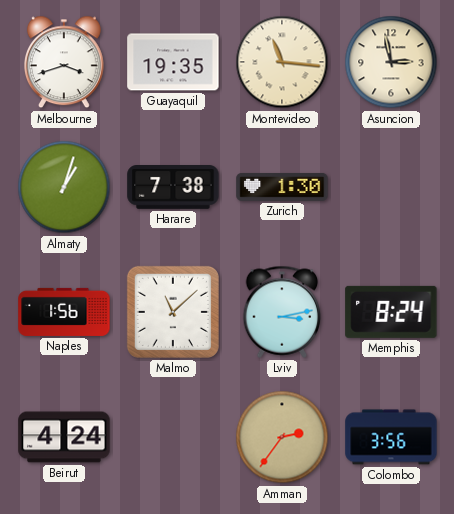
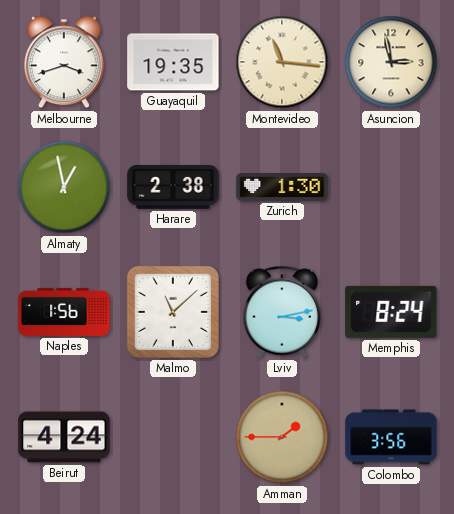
Almaty: 1:03 -> 12:58 (64, 187)
Harare: 7:38 -> 2:38 (173, 188)
Amman: 2:36 -> 1:45 (282, 437)
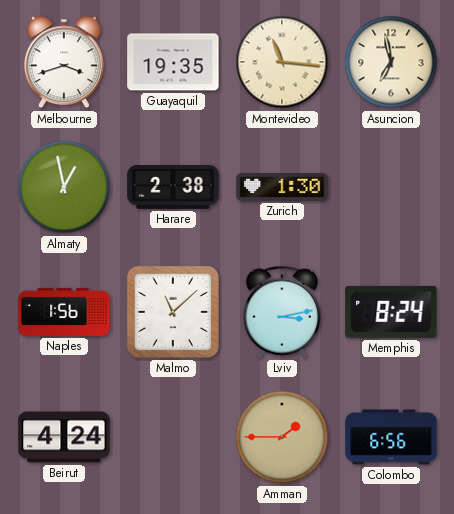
Asuncion: 2:58 -> 6:58 (391, 62)
Colombo: 3:56 -> 6:56 (391, 437)
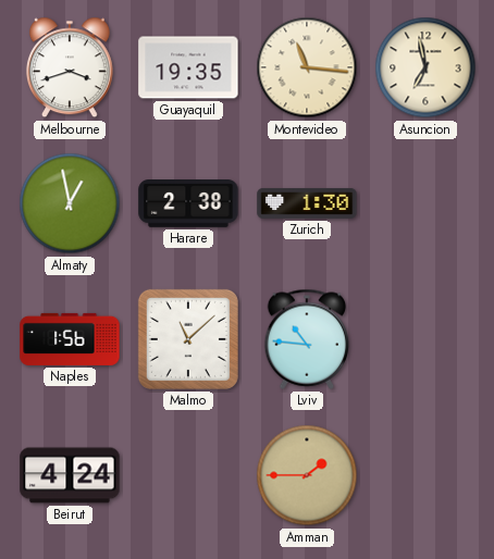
Lviv: 3:13 -> 10:46 (307, 339)
Memphis: 8:24 -> none (391, 312)
Colombo: 6:56 -> none (391, 437)
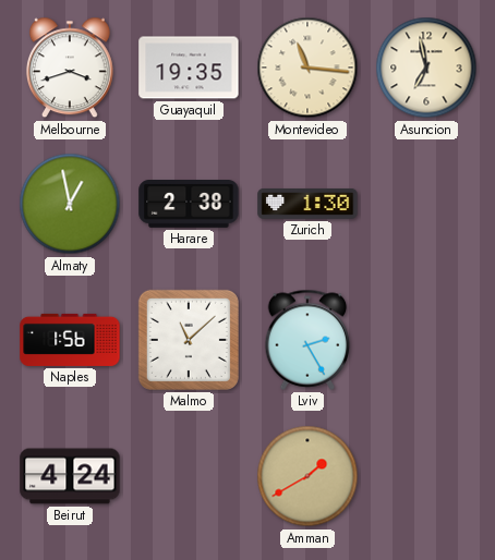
Lviv: 10:46 -> 2:25 (307, 340)
Amman: 1:45 -> 1:40 (307, 476)
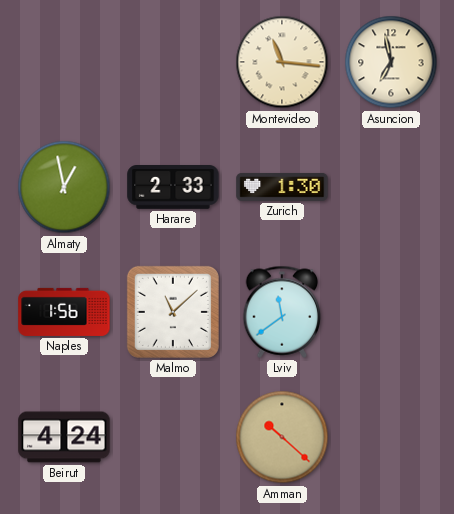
Melbourne: 3:42 -> none (70, 68)
Guayaquil: 19:35 -> none (189, 68)
Harare: 2:38 -> 2:33 (173, 188)
Lviv: 2:25 -> 11:39 (282, 312)
Amman: 1:40 -> 10:22 (282, 437)
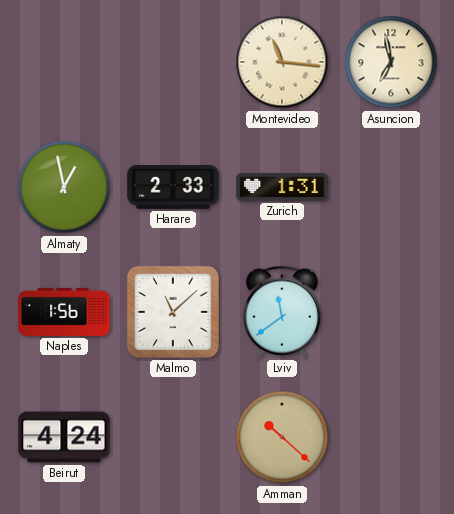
Zurich: 1:30 -> 1:31 (282, 187)
